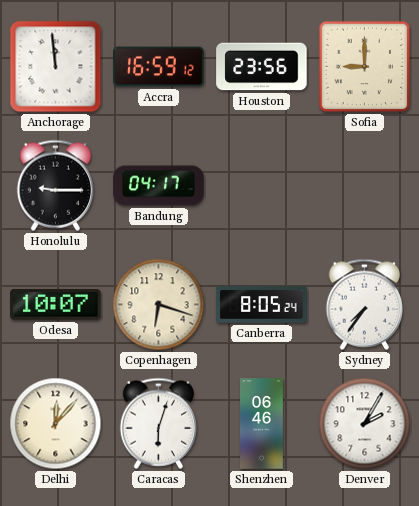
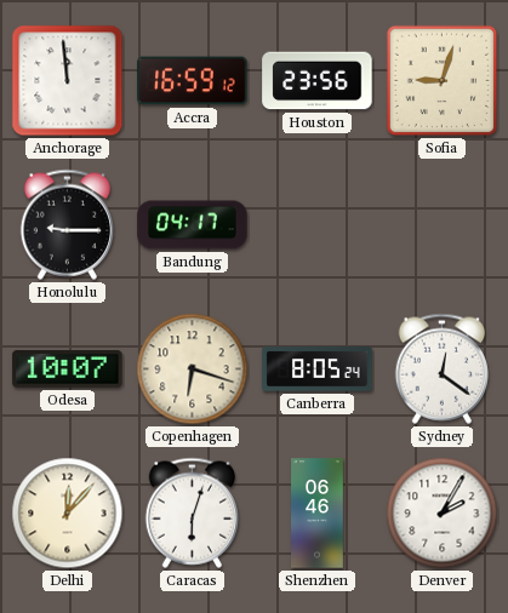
Sofia: 9:00 -> 9:03 (443, 81)
Sydney: 7:36 -> 12:21 (441, 368)
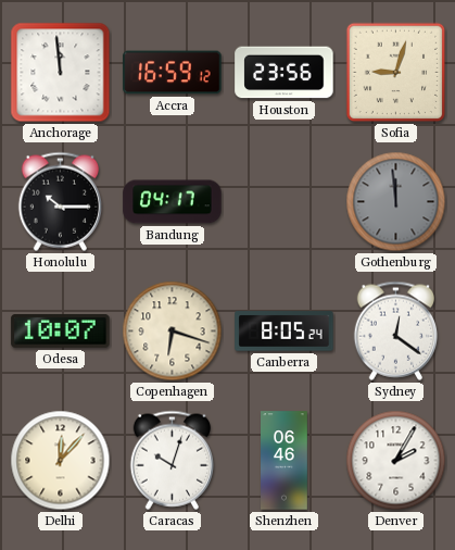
Honolulu: 9:15 -> 10:15 (60, 201)
Gothenburg: none -> 11:59 (396, 202)
Caracas: 6:03 -> 10:03 (172, 460)
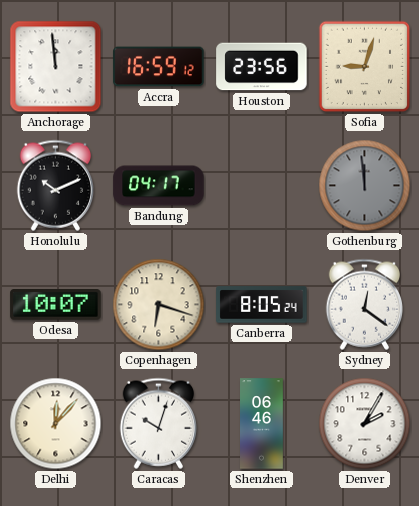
Honolulu: 10:15 -> 10:11 (55, 185)
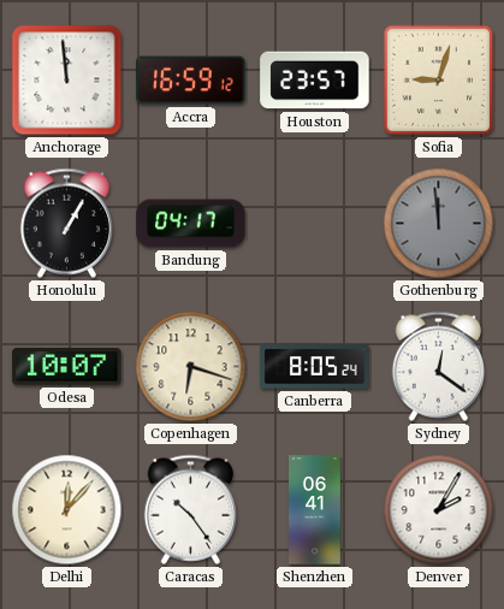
Houston: 23:56 -> 23:57 (315, 81)
Honolulu: 10:11 -> 1:05 (66, 223)
Caracas: 10:03 -> 10:24 (190, 509)
Shenzhen: 06:46 -> 06:41 (315, 510)
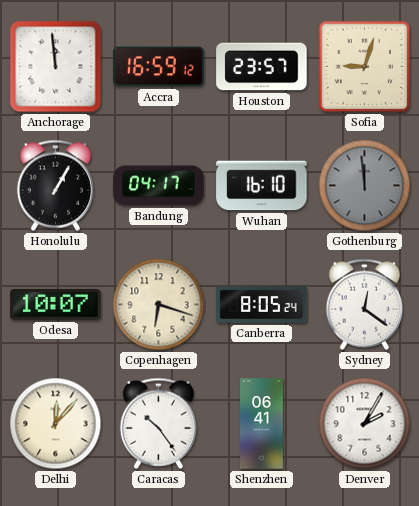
Wuhan: none -> 16:10 (262, 186)
